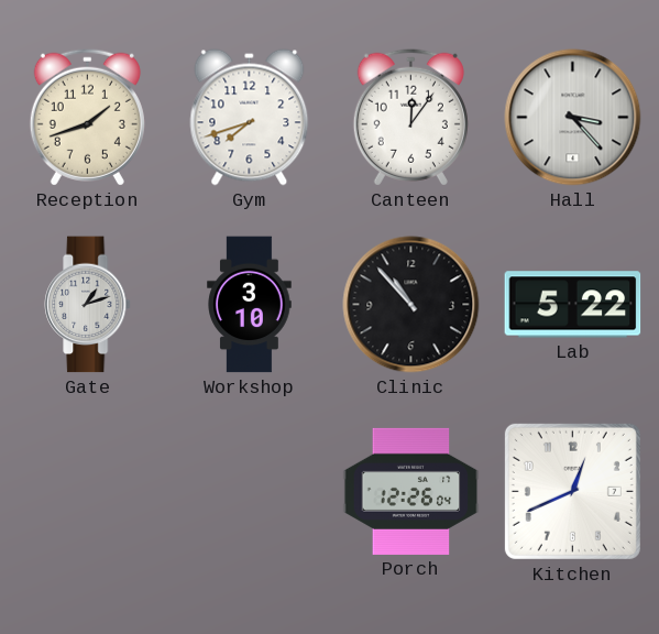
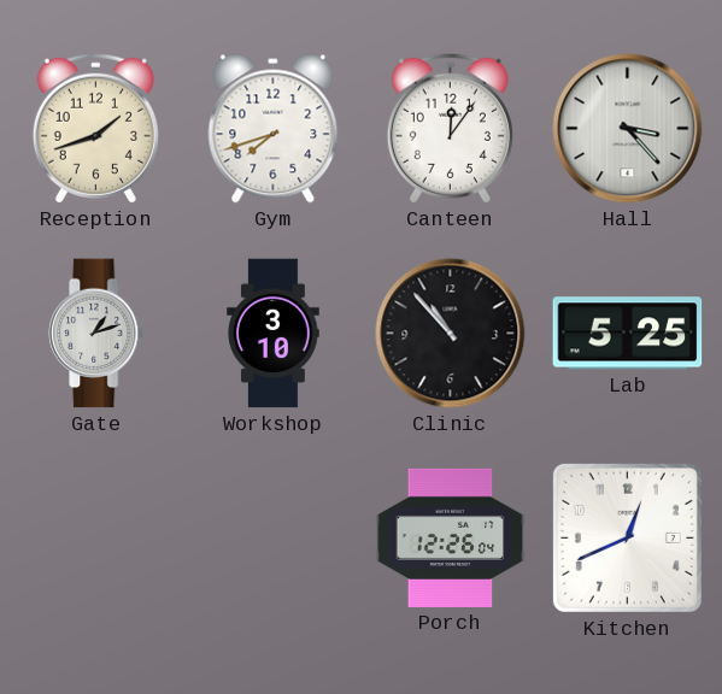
Lab: 5:22 -> 5:25 (628, 334)
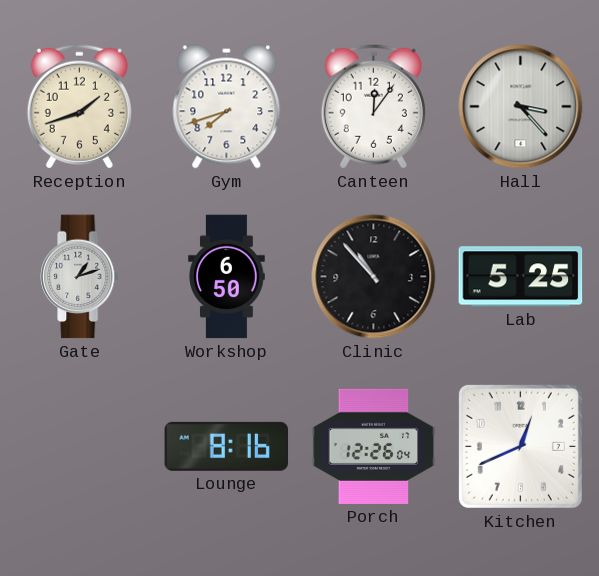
Workshop: 3:10 -> 6:50 (227, 277)
Lounge: none -> 8:16 (227, 446)
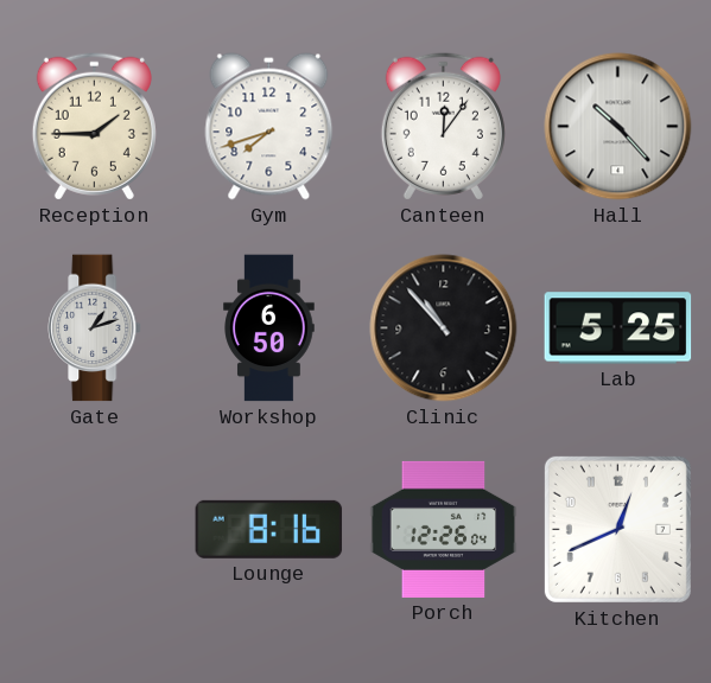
Reception: 1:42 -> 1:45 (94, 126)
Hall: 3:23 -> 10:23 (618, 127)
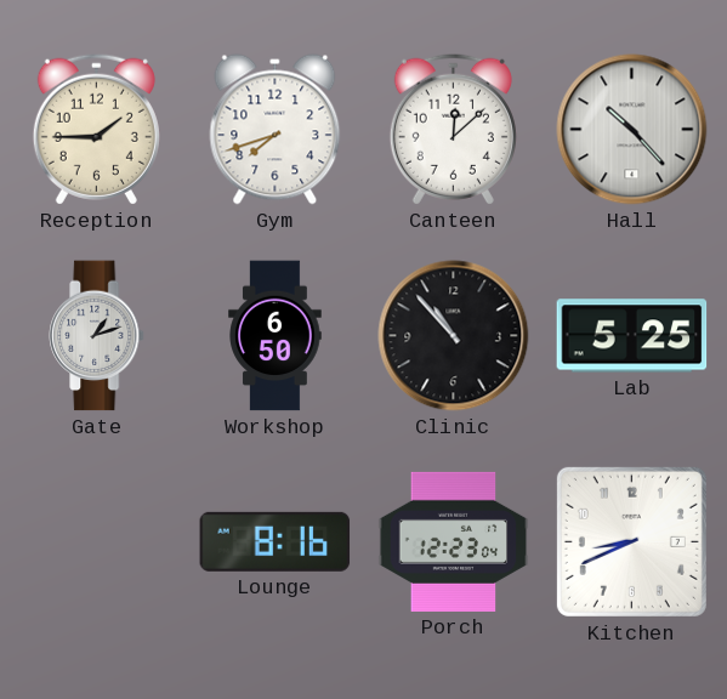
Canteen: 12:06 -> 12:08 (453, 129)
Porch: 12:26 -> 12:23 (454, 541)
Kitchen: 12:41 -> 8:41 (631, 541)
